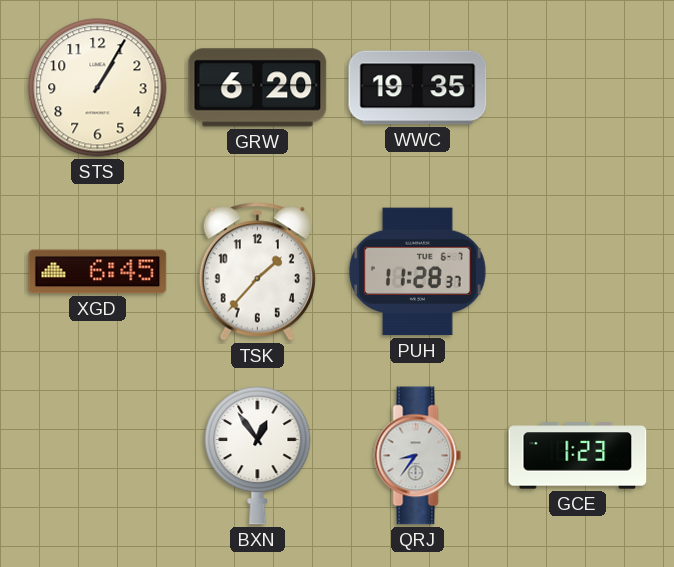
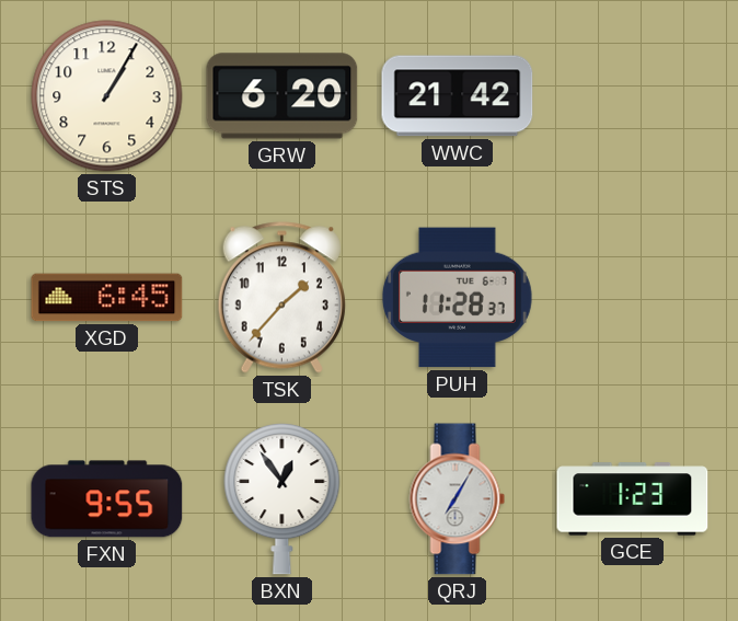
WWC: 19:35 -> 21:42 (458, 96)
FXN: none -> 9:55 (107, 499)
QRJ: 8:36 -> 7:05 (458, 499)
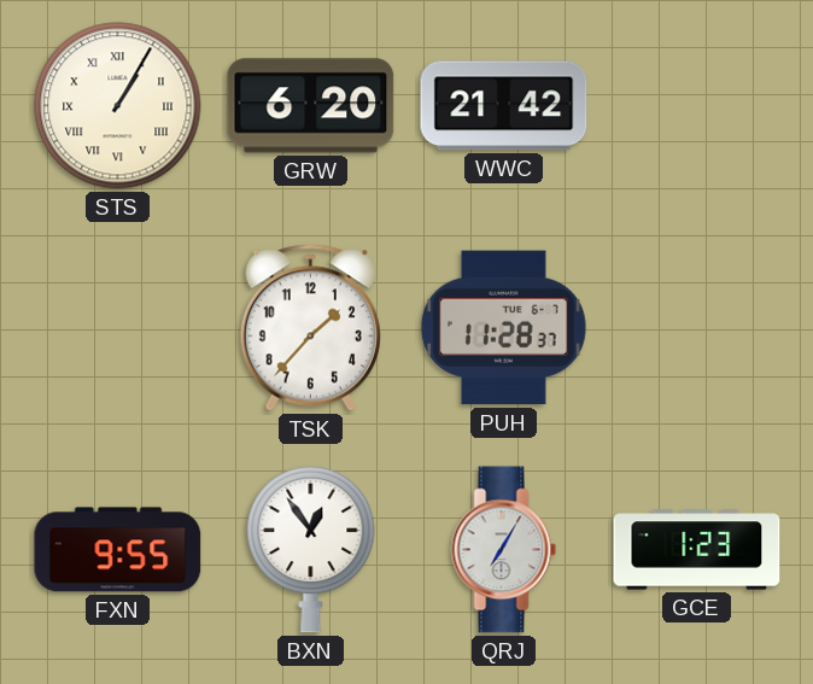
STS numerals: Arabic -> Roman (118, 106)
XGD: 6:45 -> none (107, 298)
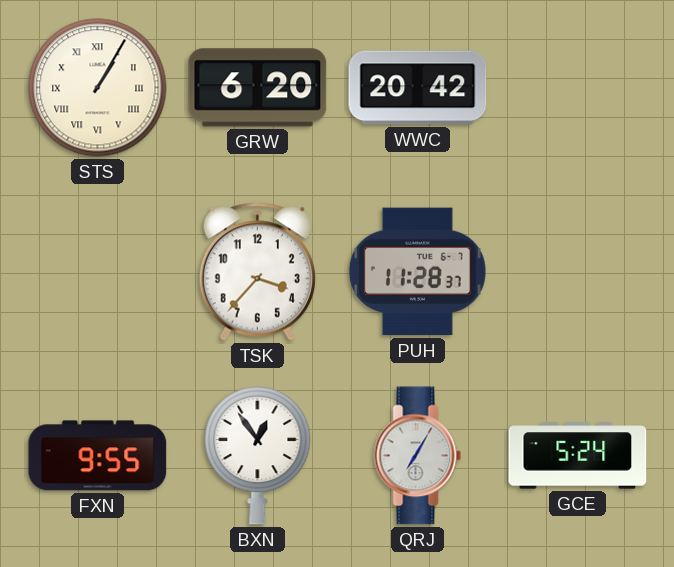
WWC: 21:42 -> 20:42 (418, 88)
TSK: 1:37 -> 3:37 (257, 272)
GCE: 1:23 -> 5:24 (578, 456)
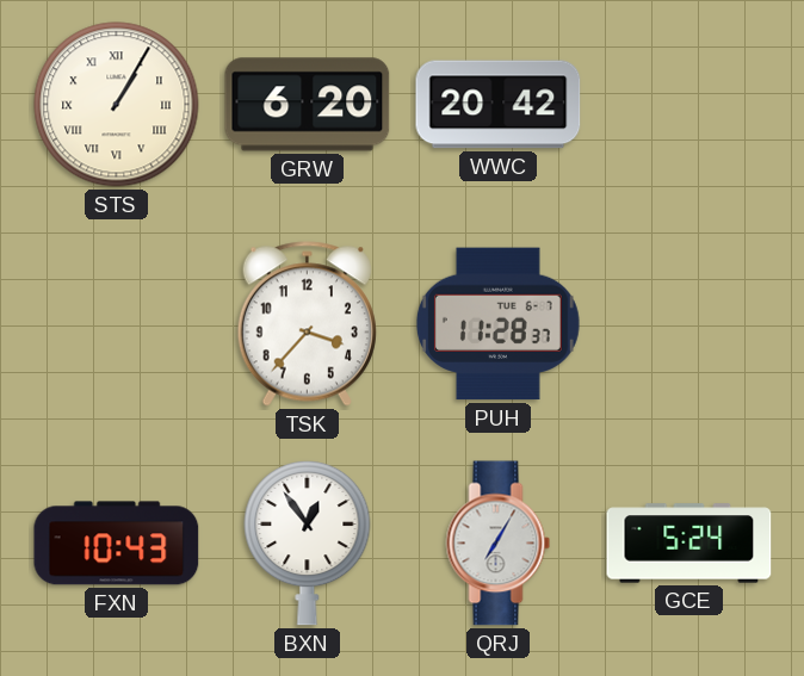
FXN: 9:55 -> 10:43 (117, 544)
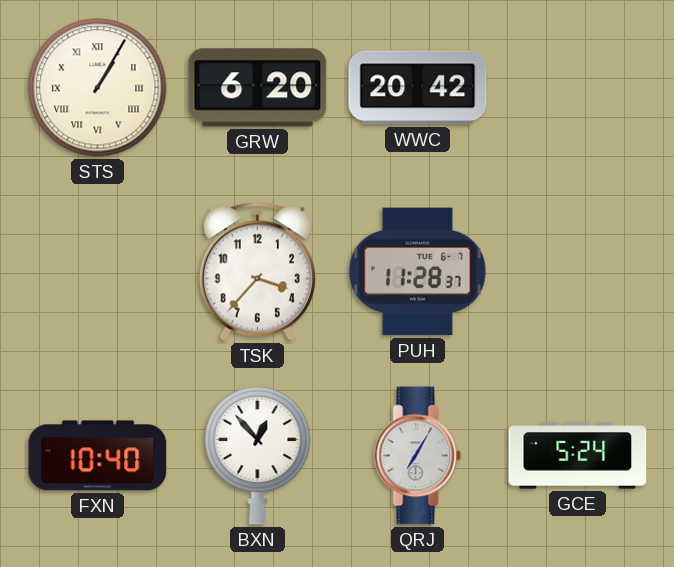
FXN: 10:43 -> 10:40 (98, 456)
BXN: 12:54 -> 12:53 (258, 455)
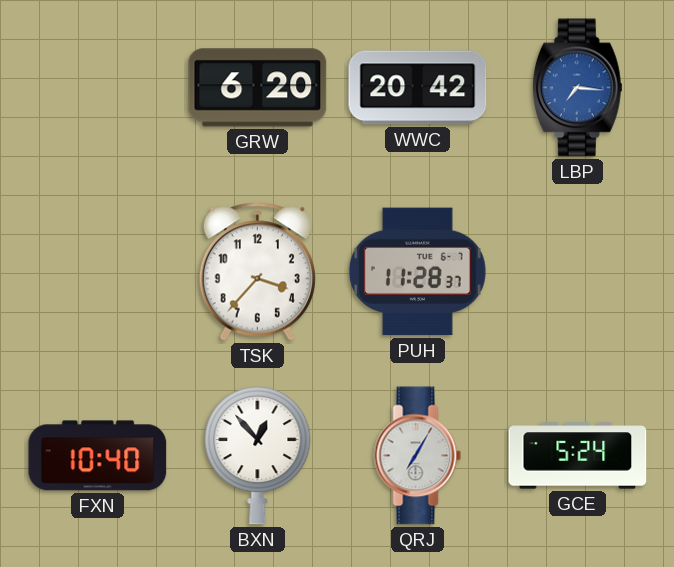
STS: 1:05 -> none (98, 88)
LBP: none -> 7:16 (577, 88)
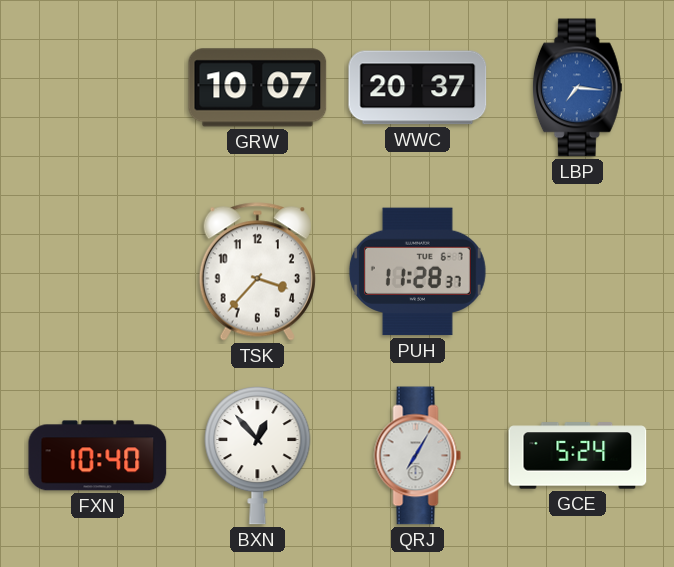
GRW: 6:20 -> 10:07 (258, 88)
WWC: 20:42 -> 20:37 (418, 88)
